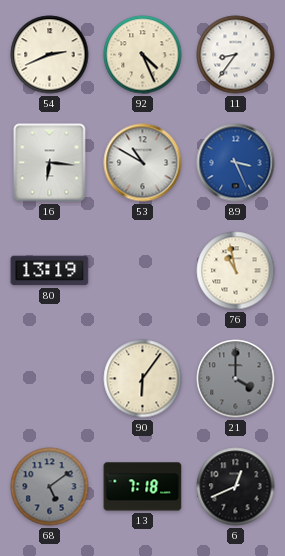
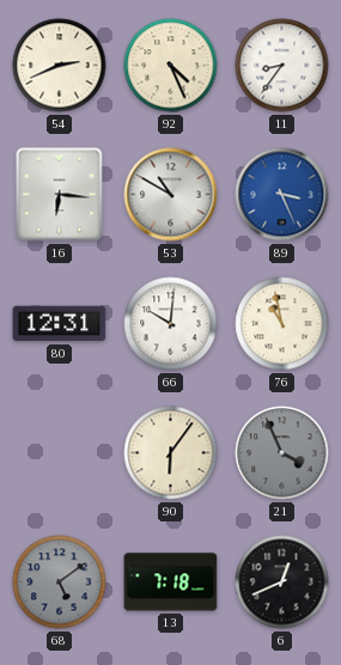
80: 13:19 -> 12:31 (60, 324)
66: none -> 10:01 (171, 324)
21: 4:00 -> 3:56 (282, 453)
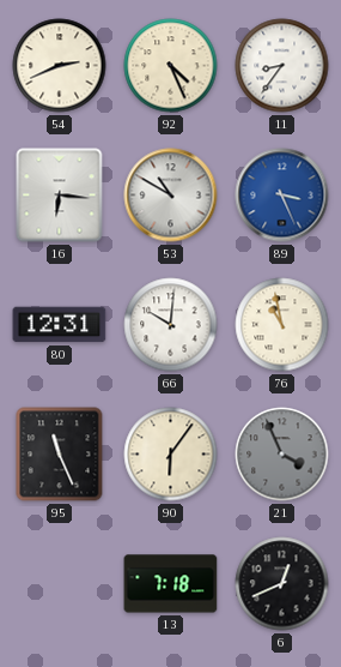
95: none -> 11:26 (60, 455)
68: 5:09 -> none (60, 582)
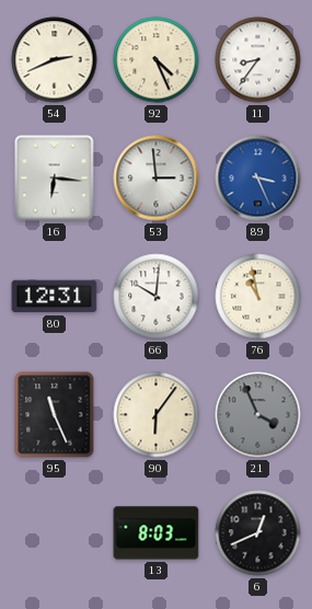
53: 10:50 -> 2:59 (157, 179)
13: 7:18 -> 8:03 (157, 533)
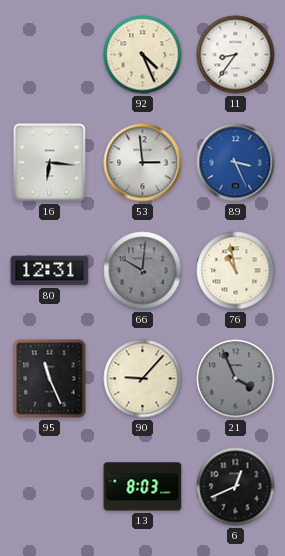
54: 2:41 -> none (55, 60)
66 dial: white -> grey (143, 271)
90: 6:06 -> 9:07 (143, 379)
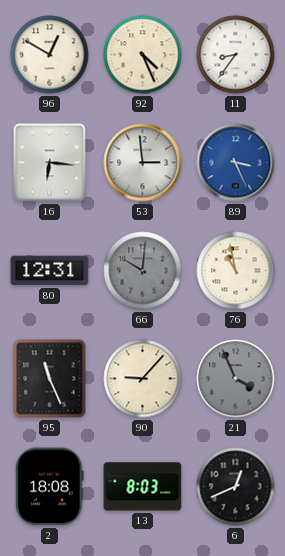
96: none -> 12:50 (50, 55)
2: none -> 18:08 (49, 487)
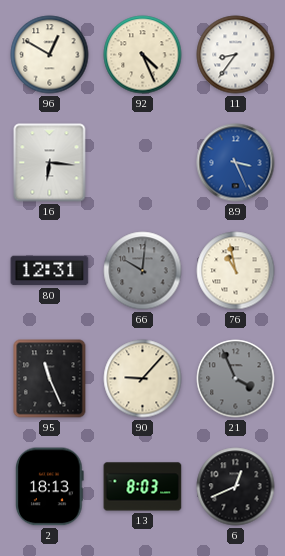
53: 2:59 -> none (143, 163)
2: 18:08 -> 18:13 (49, 487)
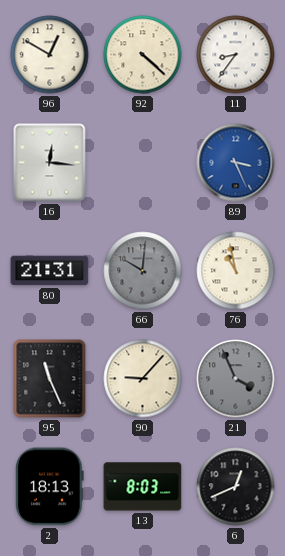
92: 4:26 -> 4:22 (143, 55)
16: 6:16 -> 12:16 (50, 163)
80: 12:31 -> 21:31 (50, 271)
